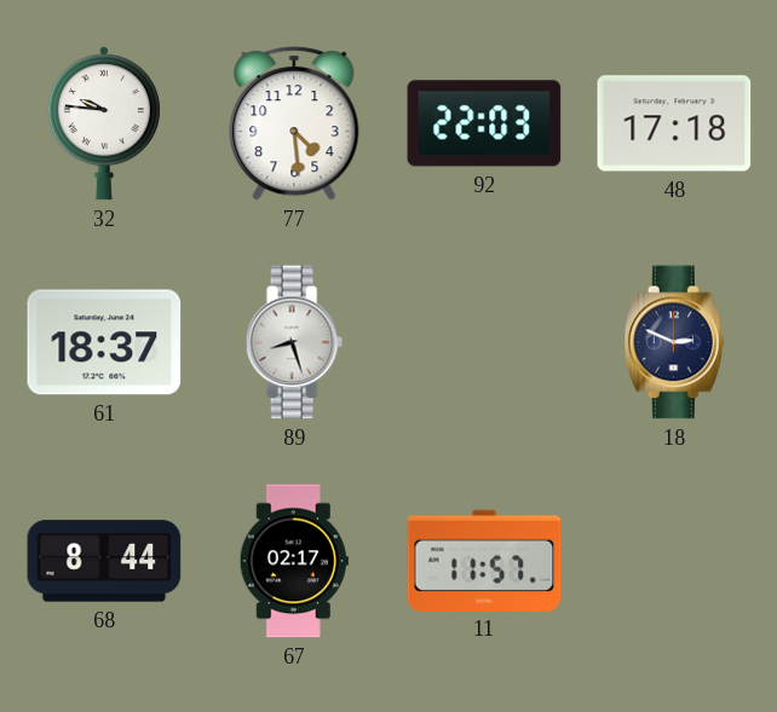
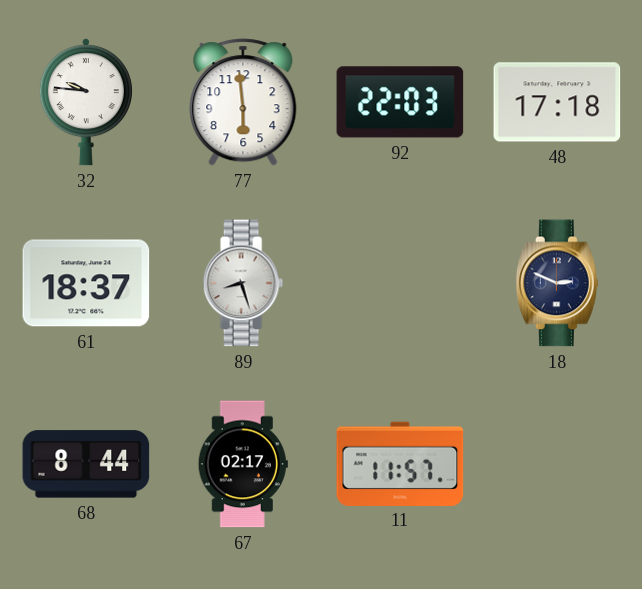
77: 4:29 -> 5:59 (243, 102)
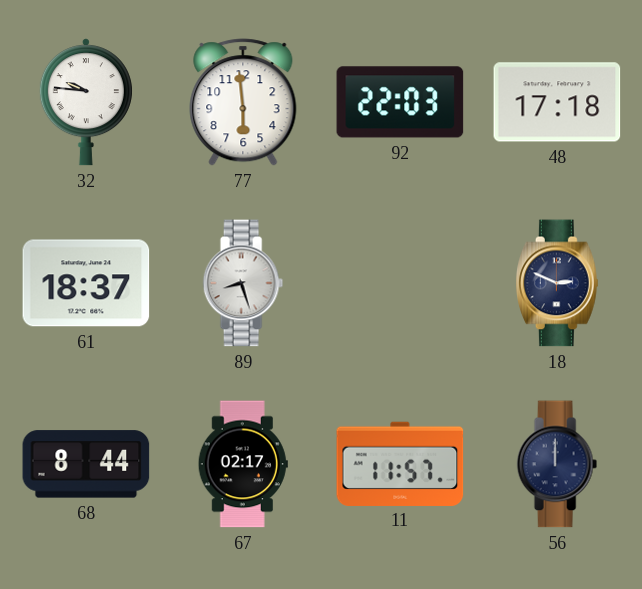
56: none -> 12:00 (557, 464)
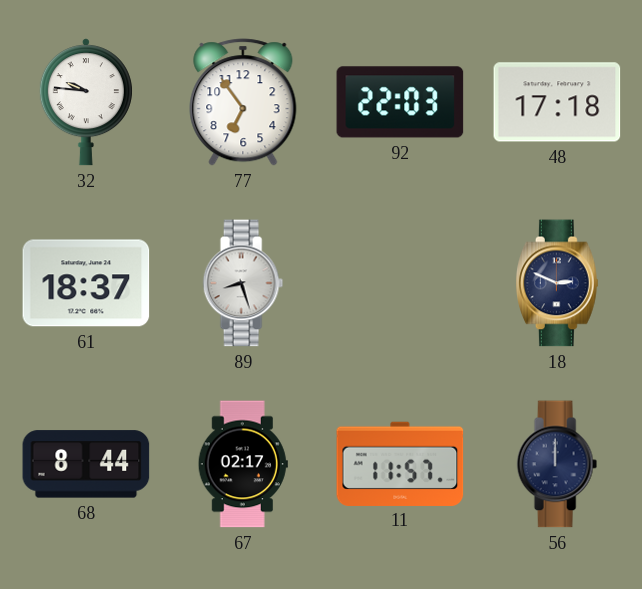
77: 5:59 -> 6:54 (243, 102)
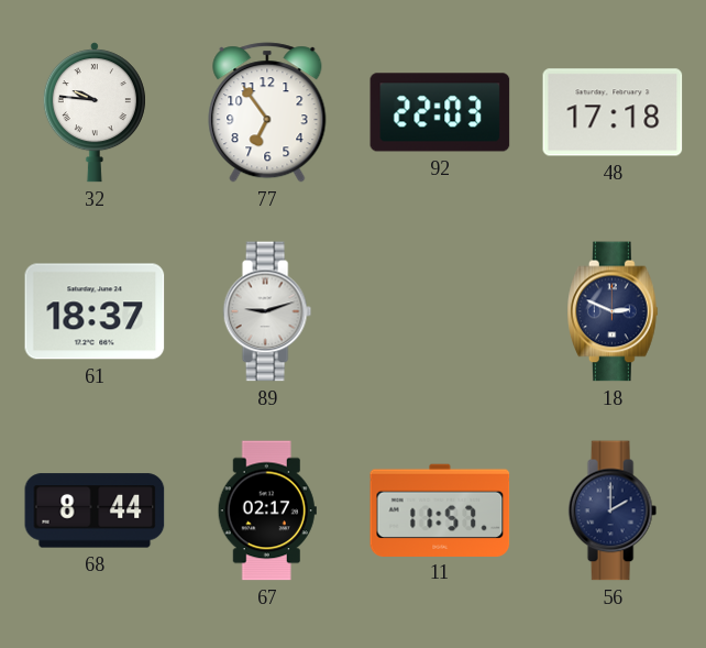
89: 8:27 -> 9:12 (267, 311)
56: 12:00 -> 2:00 (613, 510)
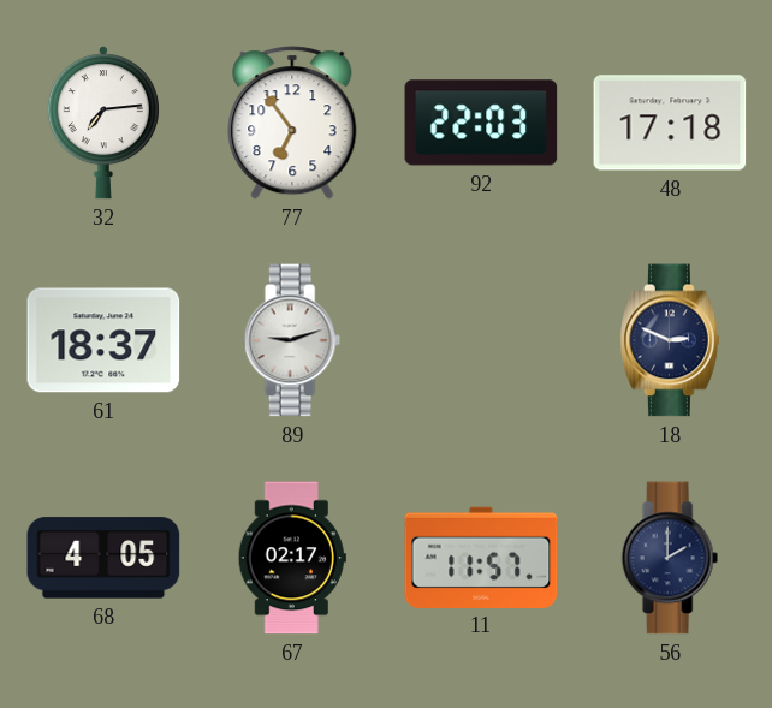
32: 9:46 -> 7:14 (103, 123)
68: 8:44 -> 4:05 (103, 558)
